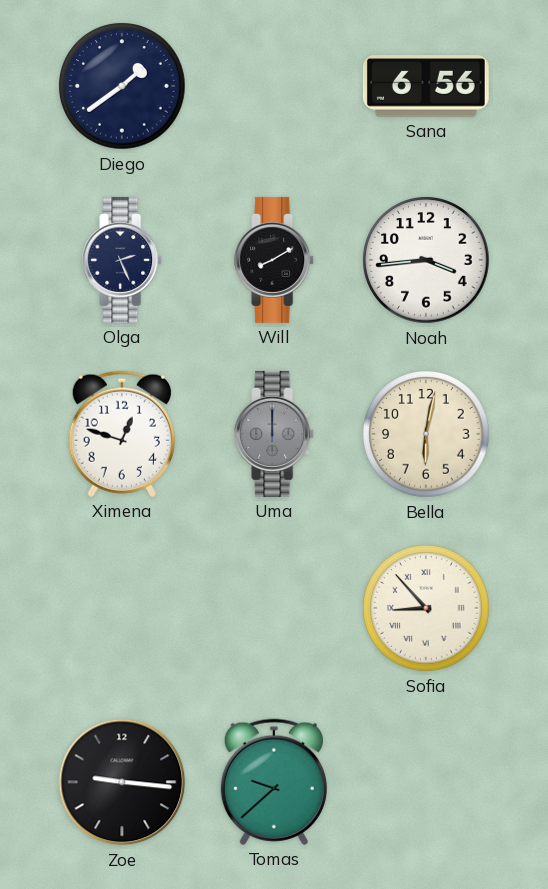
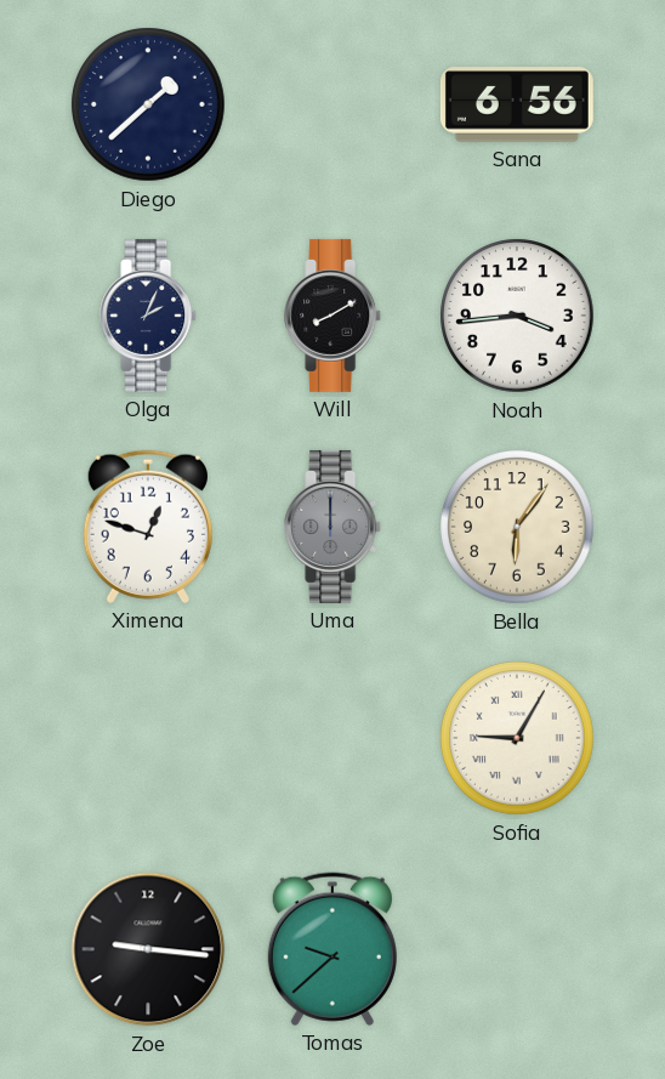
Diego: 1:39 -> 1:38 (148, 104)
Olga: 2:26 -> 2:04 (149, 316)
Bella: 6:02 -> 6:06 (517, 527)
Sofia: 8:53 -> 9:05 (517, 738)
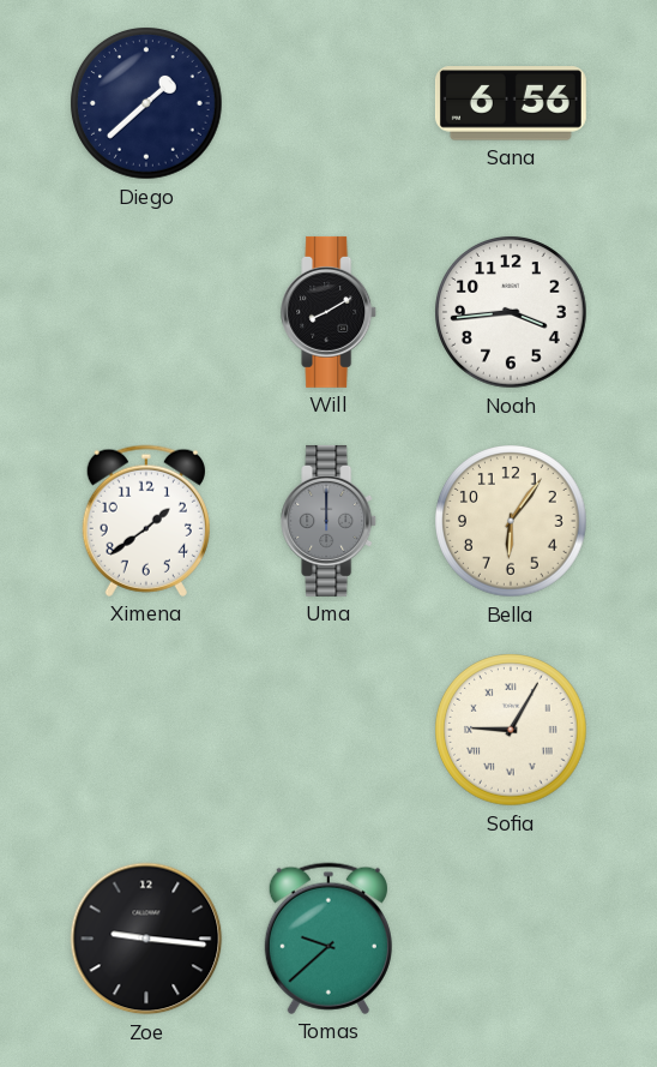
Olga: 2:04 -> none (149, 316)
Ximena: 12:48 -> 1:39 (146, 521)
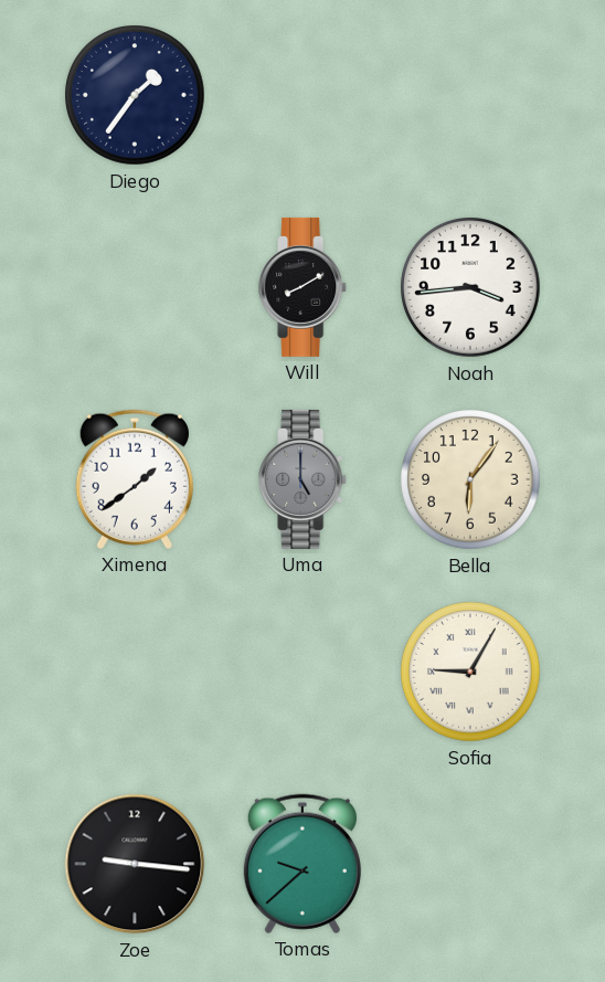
Diego: 1:38 -> 1:36 (135, 95)
Sana: 6:56 -> none (511, 103)
Uma: 12:00 -> 5:00 (304, 479)
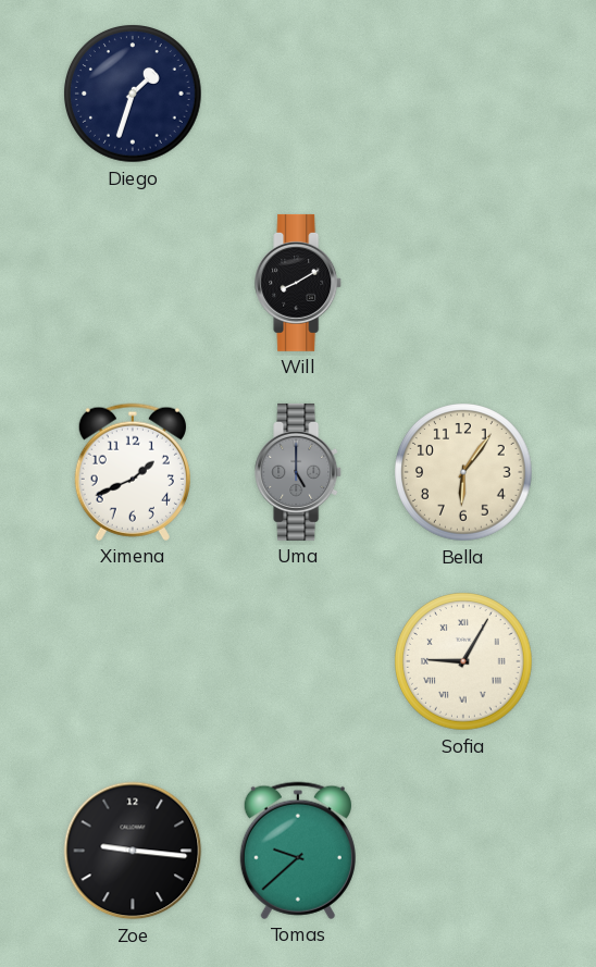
Diego: 1:36 -> 1:33 (133, 94)
Noah: 3:44 -> none (470, 287)
Ximena: 1:39 -> 1:41 (133, 472)
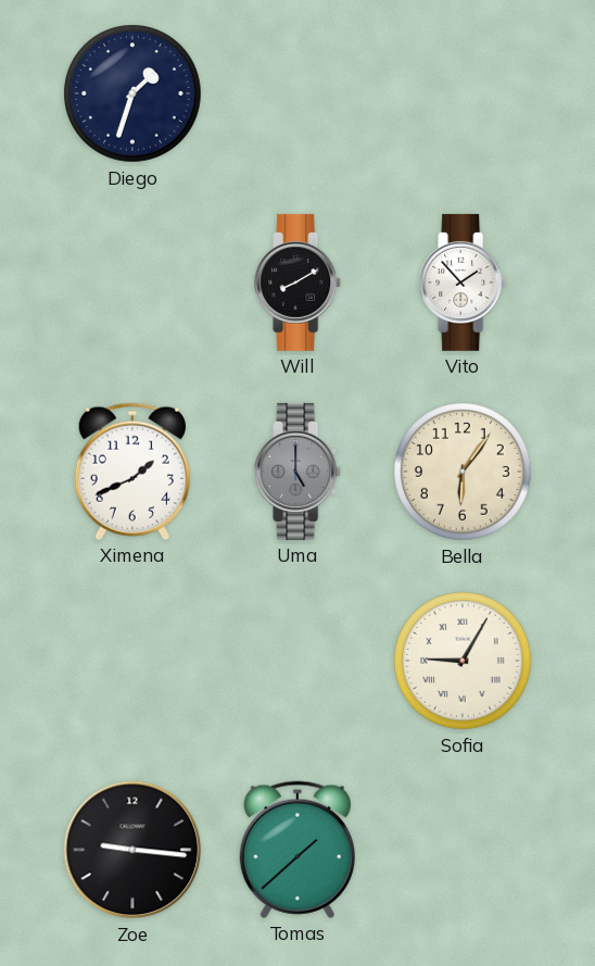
Vito: none -> 1:53 (464, 283)
Tomas: 9:38 -> 1:38 (297, 850)
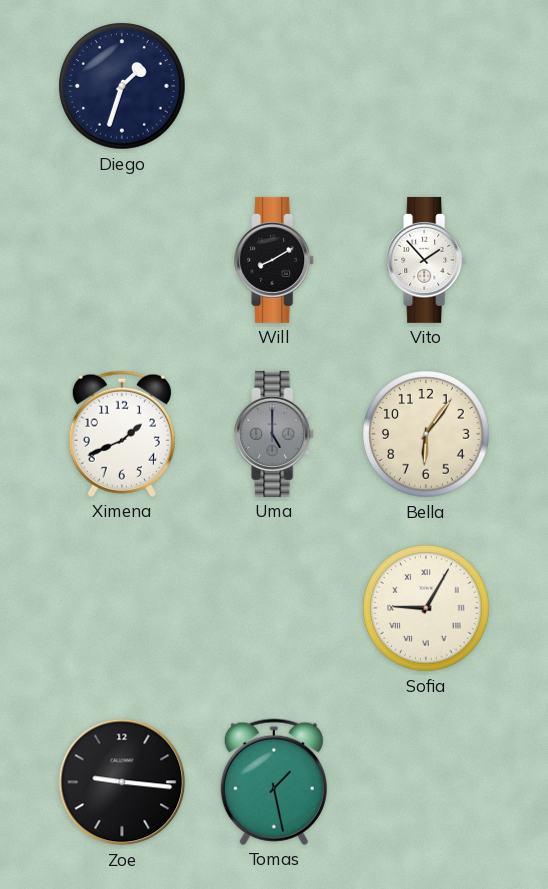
Tomas: 1:38 -> 1:28 (274, 782)
